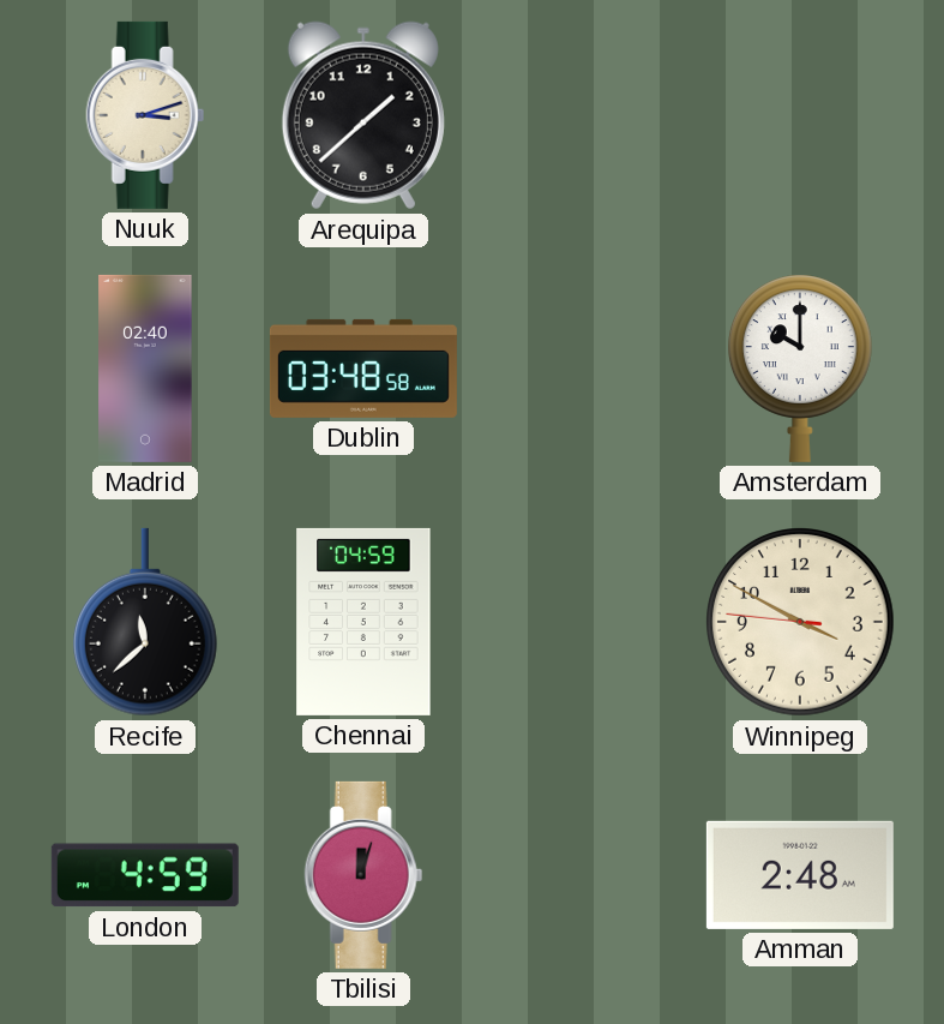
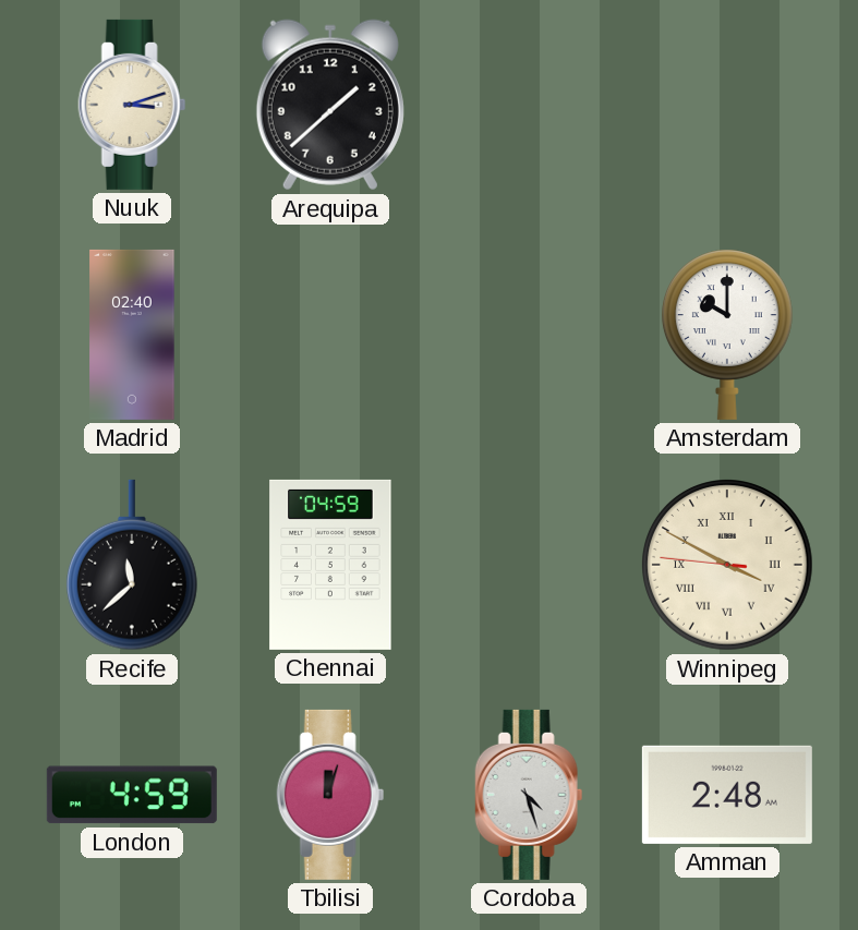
Dublin: 03:48 -> none (363, 369)
Winnipeg numerals: Arabic -> Roman (728, 566)
Cordoba: none -> 4:27 (529, 795)
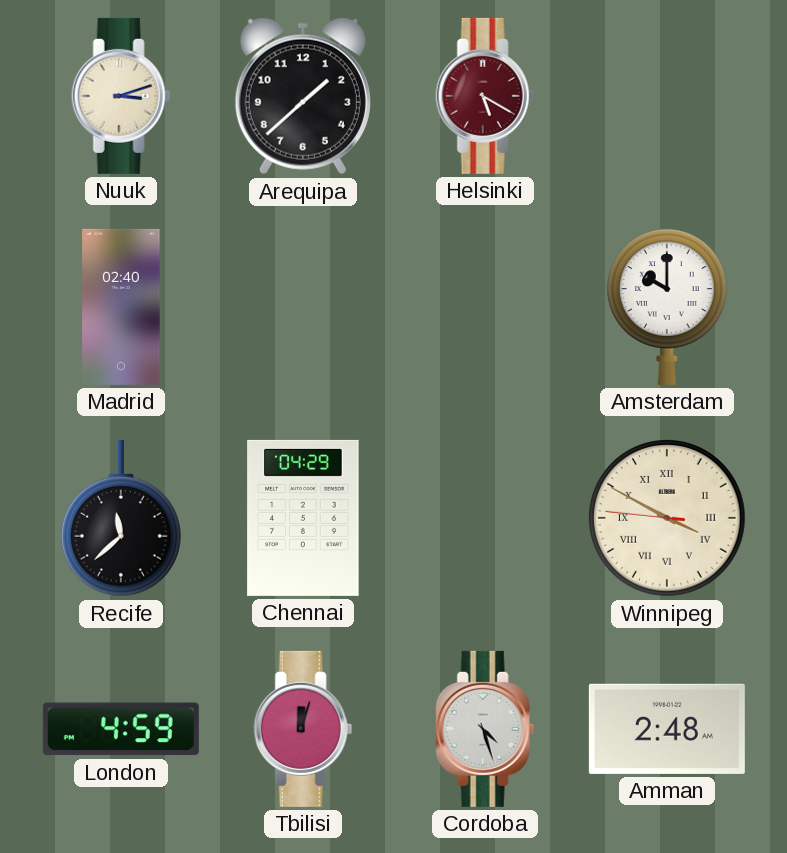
Helsinki: none -> 5:20 (485, 96)
Chennai: 04:59 -> 04:29 (303, 518)
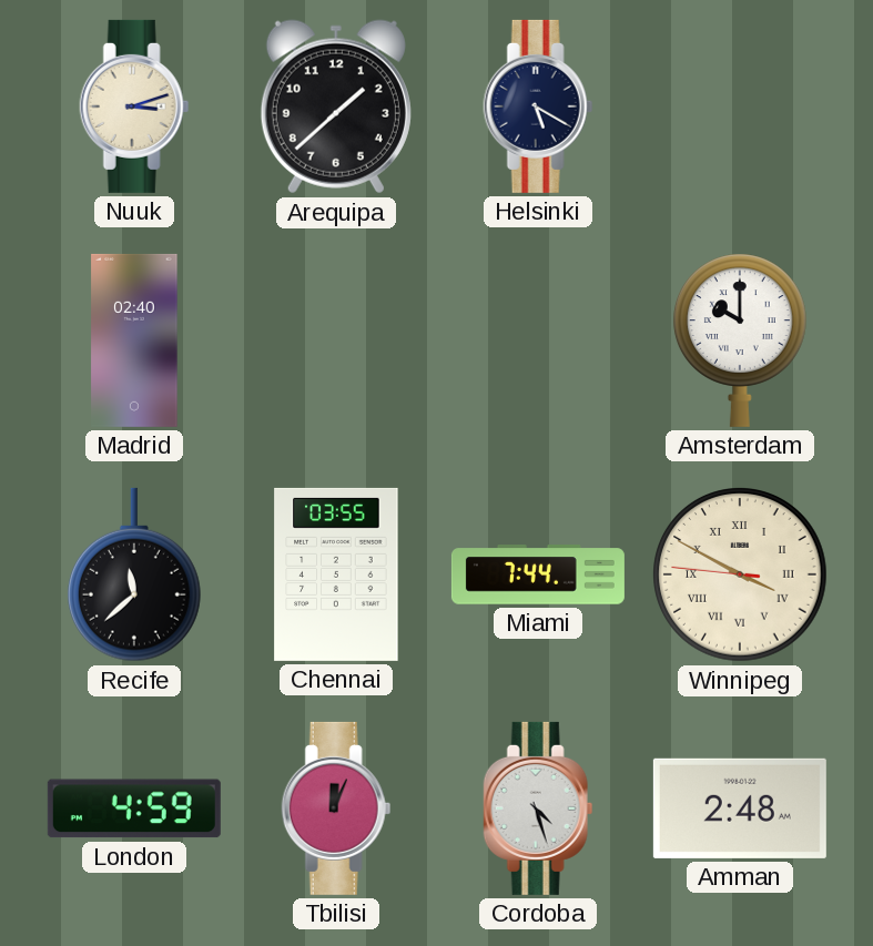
Helsinki dial: burgundy -> navy (538, 106)
Chennai: 04:29 -> 03:55 (336, 574)
Miami: none -> 7:44 (538, 574)
Tbilisi: 12:03 -> 12:04 (336, 808)
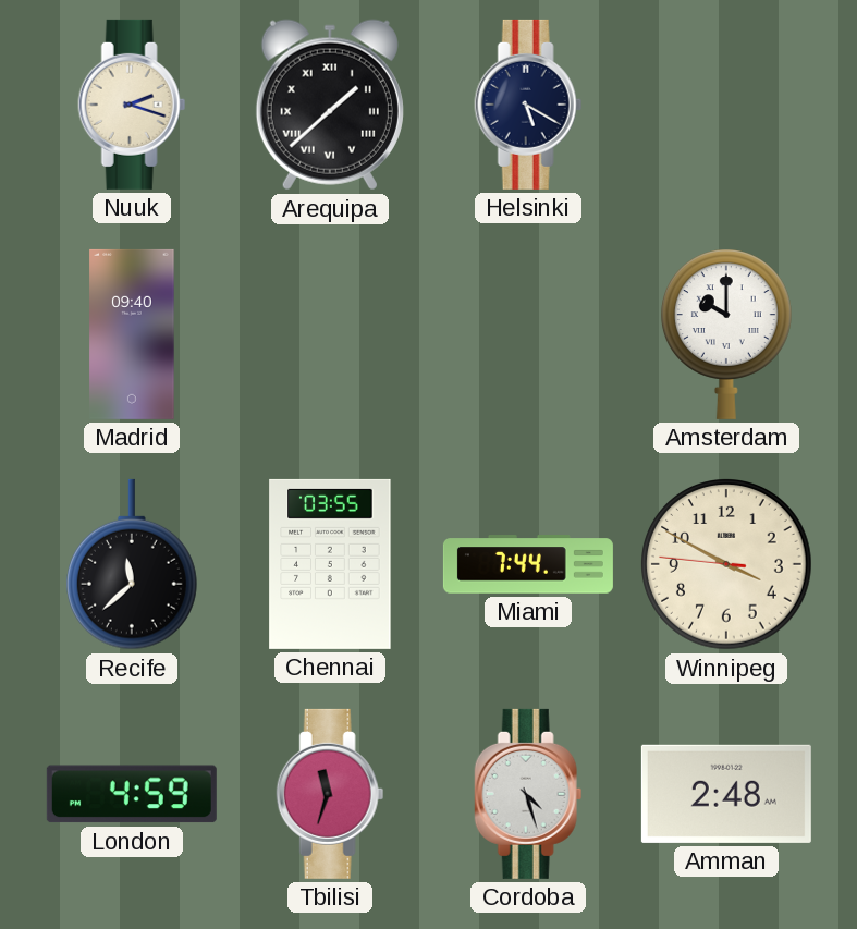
Nuuk: 3:12 -> 2:18 (132, 105)
Arequipa numerals: Arabic -> Roman (330, 105)
Madrid: 02:40 -> 09:40 (132, 334)
Winnipeg numerals: Roman -> Arabic (727, 565)
Tbilisi: 12:04 -> 11:33 (330, 794)
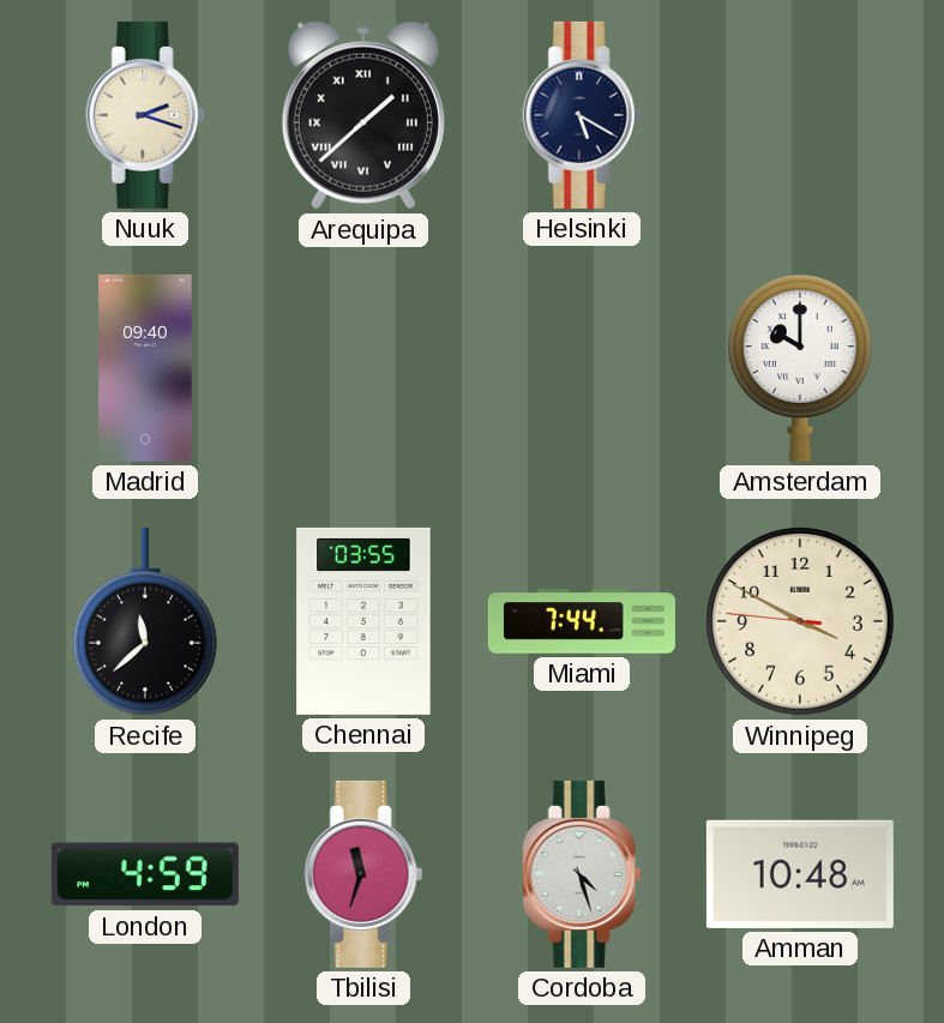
Amman: 2:48 -> 10:48 (800, 874)
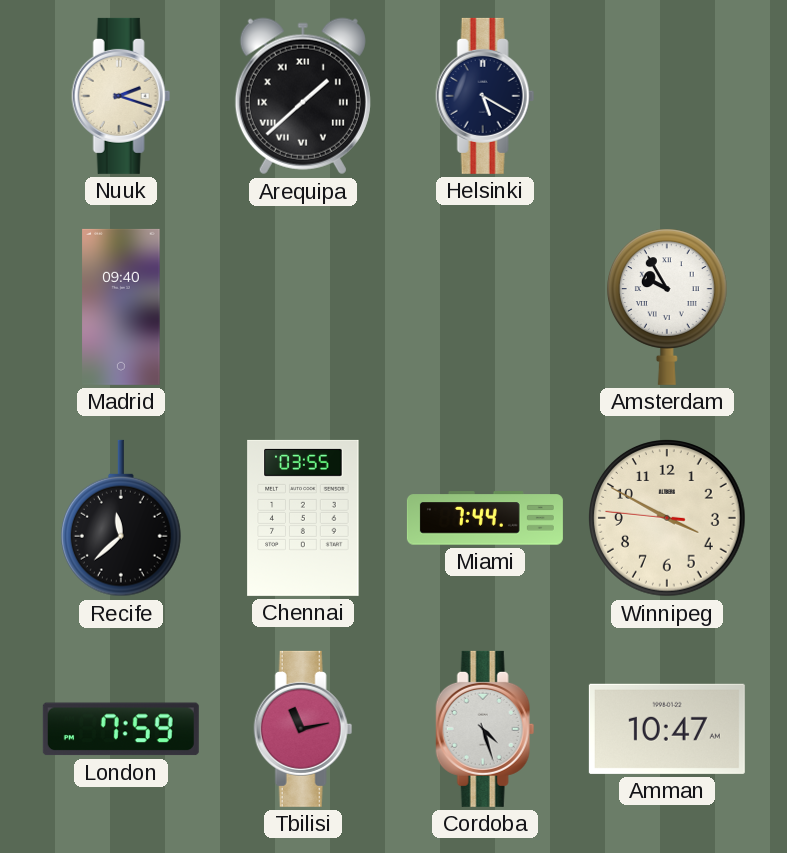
Amsterdam: 10:00 -> 9:55 (667, 307)
London: 4:59 -> 7:59 (121, 729)
Tbilisi: 11:33 -> 11:13 (303, 729)
Amman: 10:48 -> 10:47 (667, 729)
